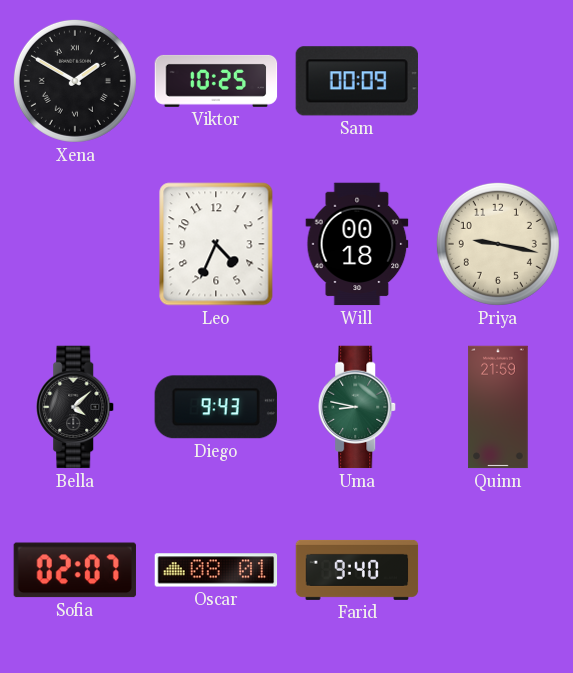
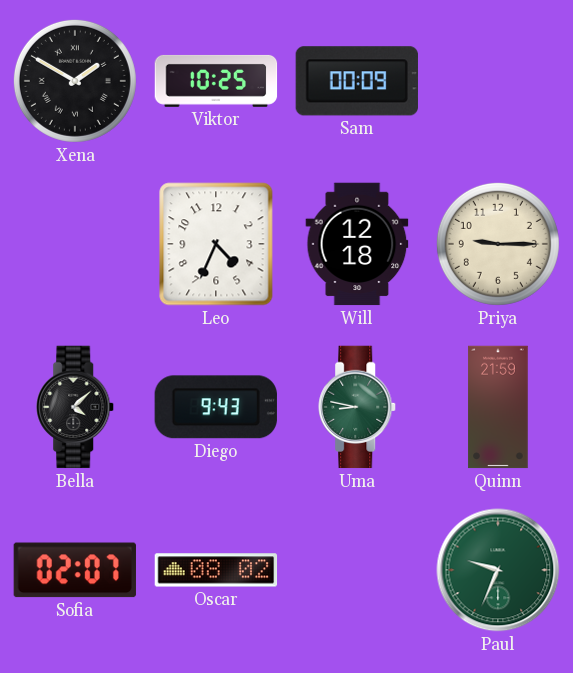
Will: 00:18 -> 12:18 (357, 244)
Priya: 9:17 -> 9:15 (498, 244)
Oscar: 08:01 -> 08:02 (216, 570)
Farid: 9:40 -> none (357, 570)
Paul: none -> 9:34 (498, 570)
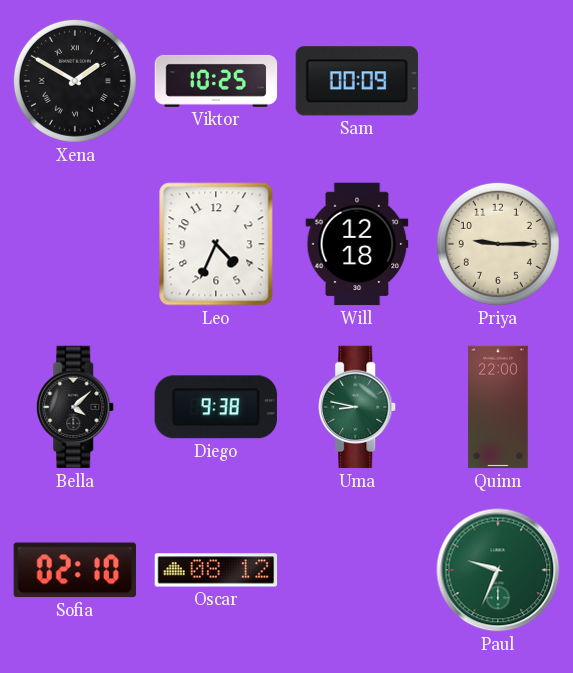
Diego: 9:43 -> 9:38 (216, 407)
Quinn: 21:59 -> 22:00 (498, 407)
Sofia: 02:07 -> 02:10 (75, 570)
Oscar: 08:02 -> 08:12 (216, 570)
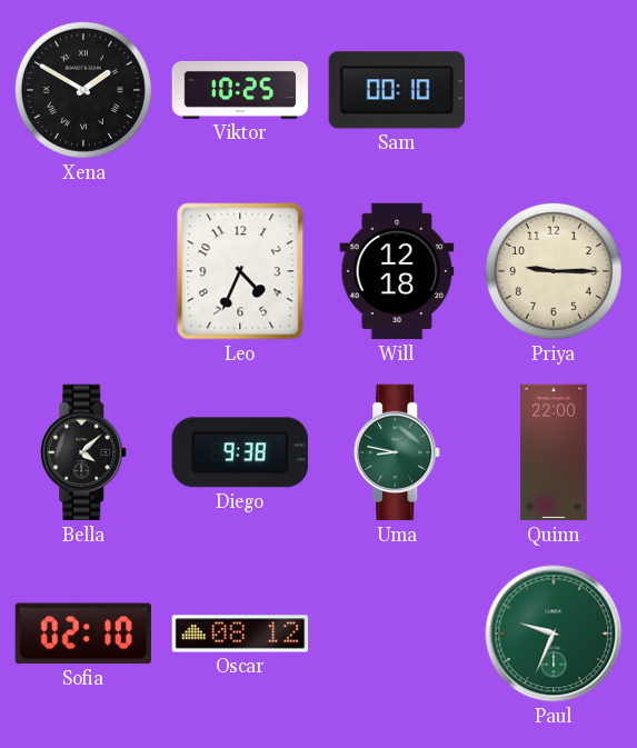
Sam: 00:09 -> 00:10 (397, 90)
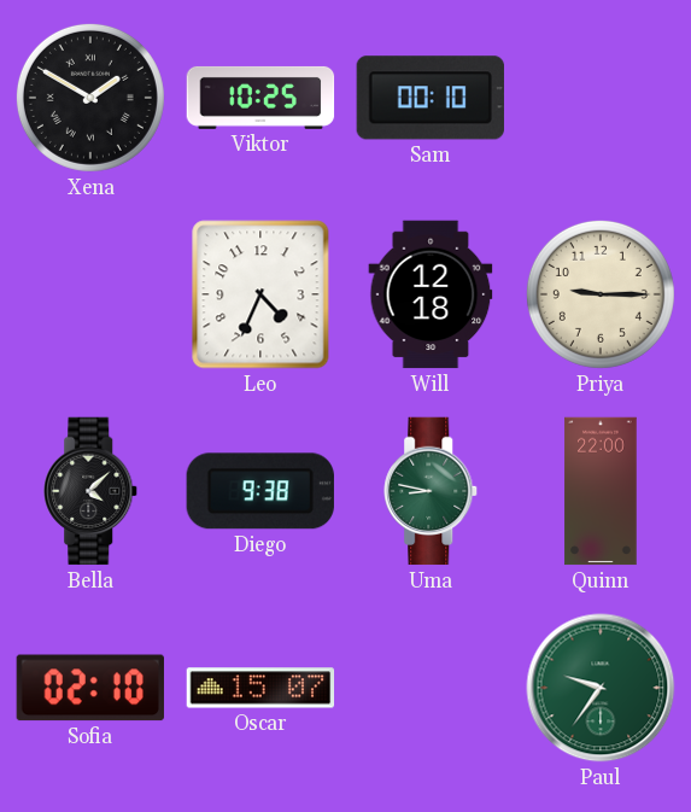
Oscar: 08:12 -> 15:07 (260, 688)
Paul: 9:34 -> 9:36 (601, 688)
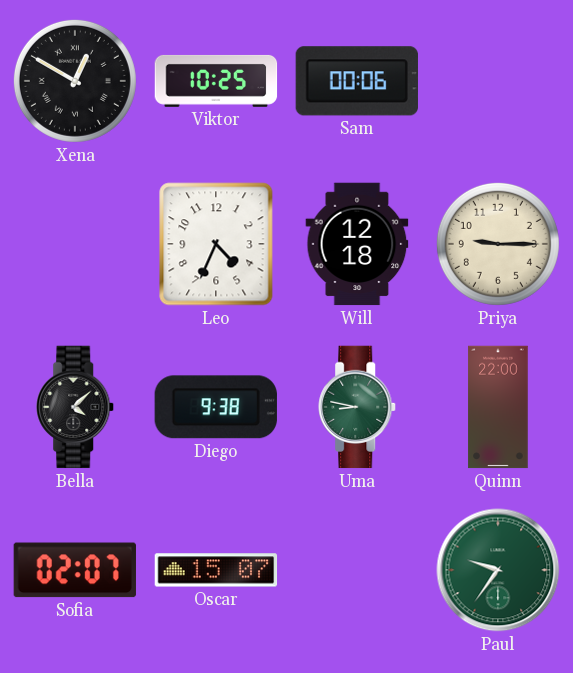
Xena: 1:50 -> 12:50 (75, 81)
Sam: 00:10 -> 00:06 (357, 81)
Sofia: 02:10 -> 02:07 (75, 570)
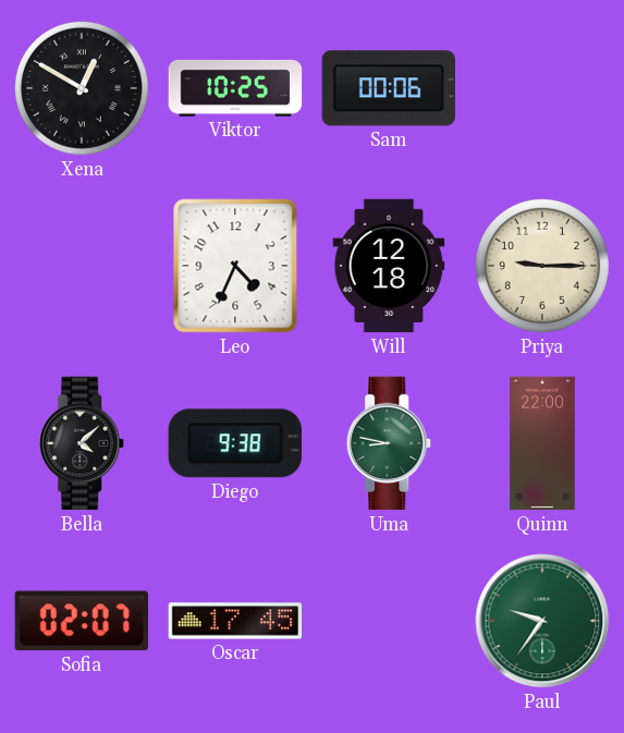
Oscar: 15:07 -> 17:45 (235, 621)
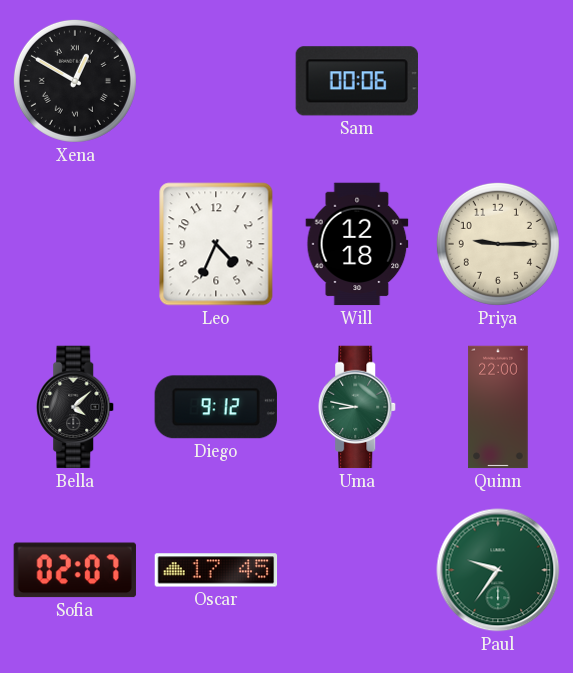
Viktor: 10:25 -> none (235, 88)
Diego: 9:38 -> 9:12 (216, 407)
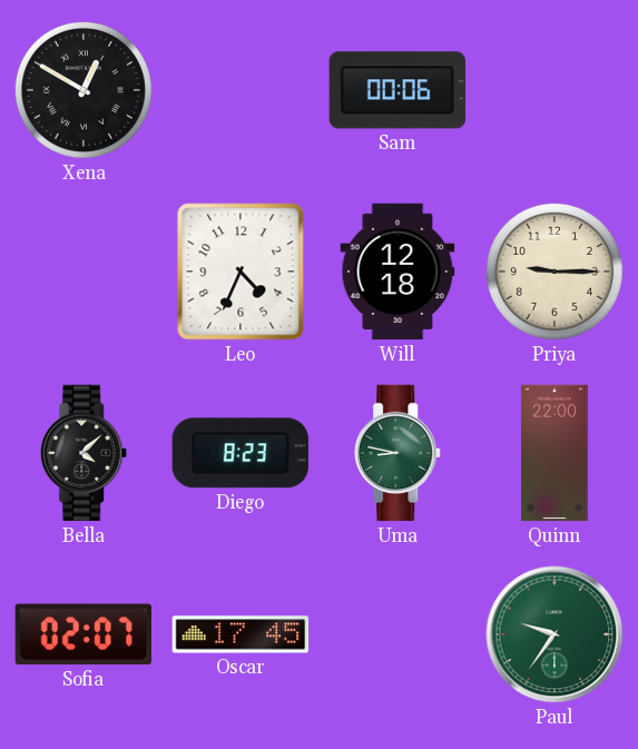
Diego: 9:12 -> 8:23 (241, 453)
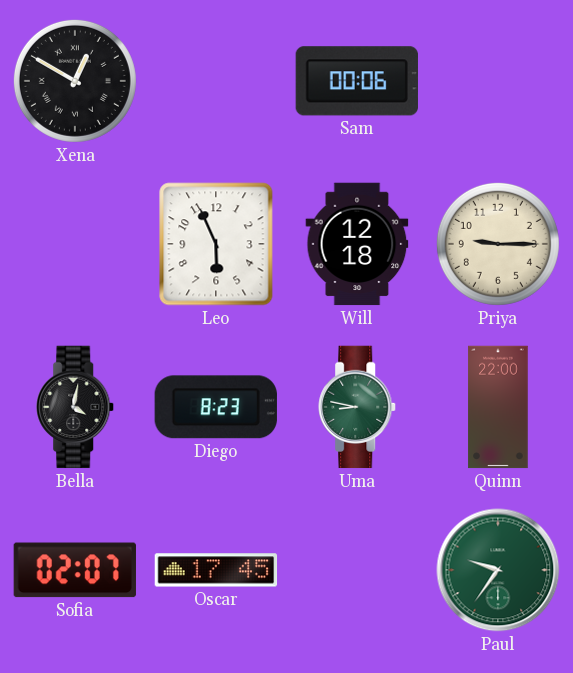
Leo: 4:34 -> 5:56 (216, 244)
Bella: 4:08 -> 4:02 (76, 407)
